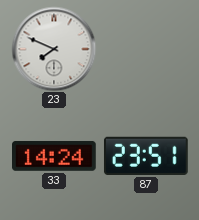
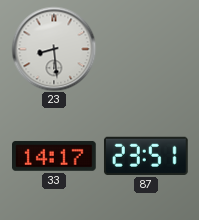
23: 7:49 -> 8:29 (54, 49)
33: 14:24 -> 14:17 (55, 156)
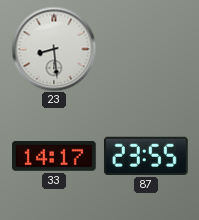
87: 23:51 -> 23:55 (146, 156)
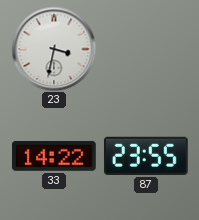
23: 8:29 -> 3:32 (54, 49)
33: 14:17 -> 14:22 (55, 156)
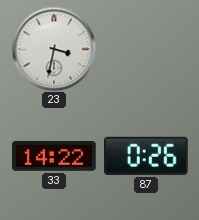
87: 23:55 -> 0:26 (146, 156)
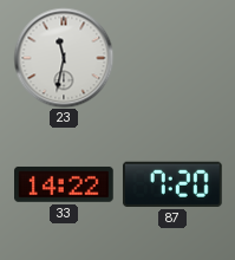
23: 3:32 -> 11:32 (64, 58)
87: 0:26 -> 7:20 (172, 184)
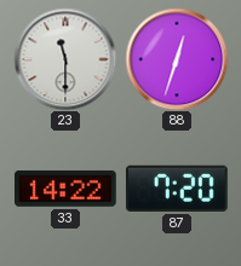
23: 11:32 -> 11:30 (65, 59)
88: none -> 12:33 (177, 59)
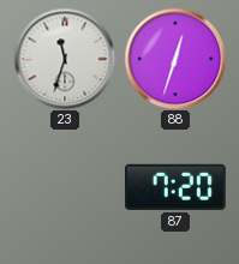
23: 11:30 -> 11:33 (65, 59)
33: 14:22 -> none (67, 189)
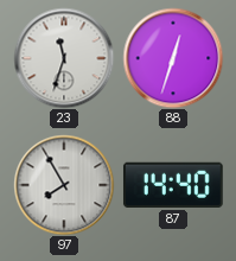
97: none -> 7:55 (64, 185)
87: 7:20 -> 14:40 (173, 185)
